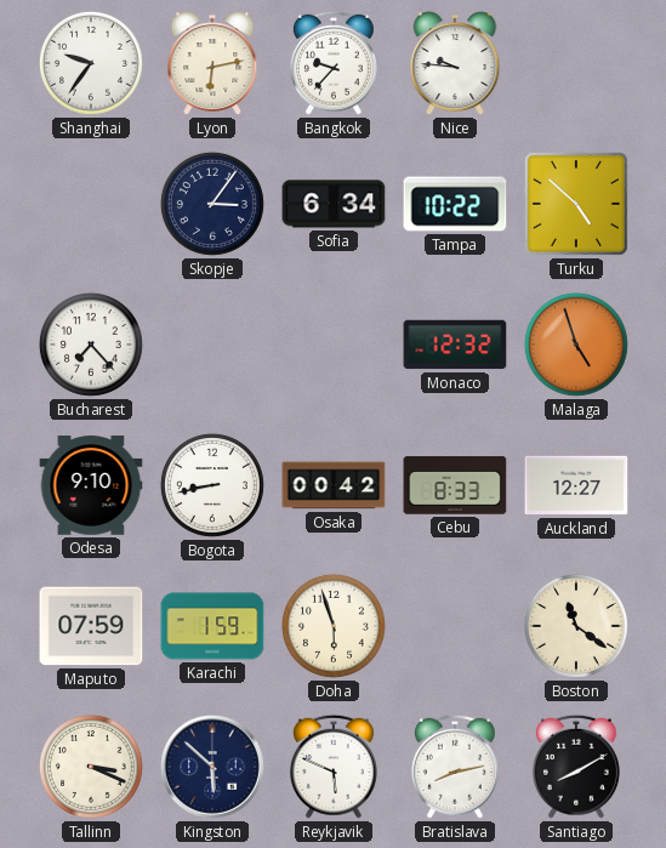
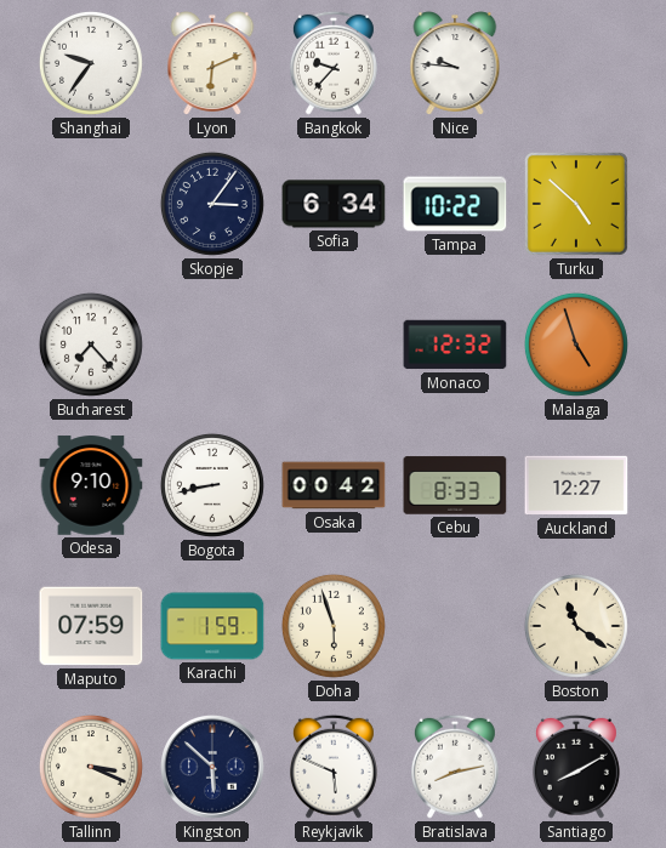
Lyon: 6:13 -> 6:11 (212, 63)
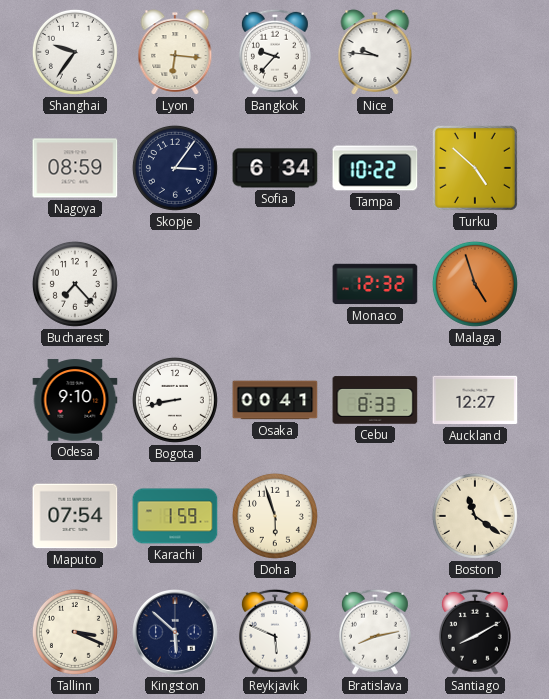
Lyon: 6:11 -> 6:16 (175, 52)
Nagoya: none -> 08:59 (75, 168)
Osaka: 00:42 -> 00:41 (275, 400)
Maputo: 07:59 -> 07:54 (75, 516)
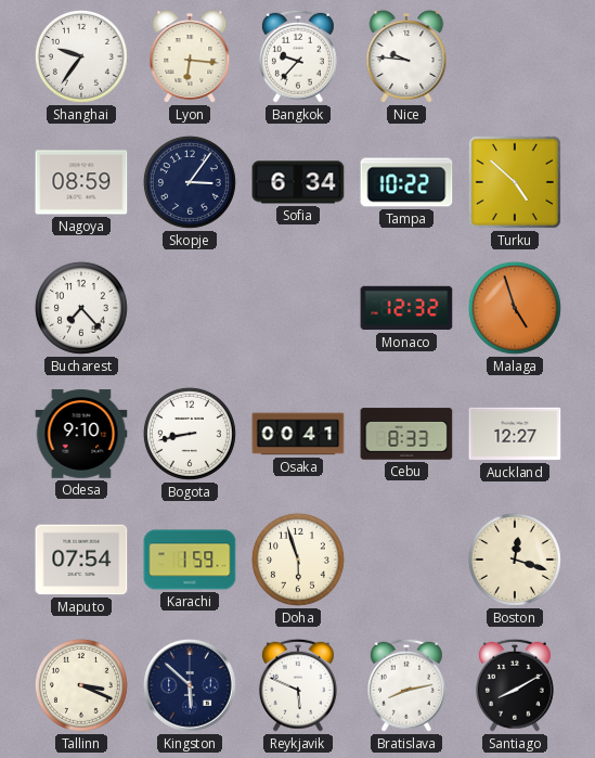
Boston: 11:21 -> 12:18 (515, 560)
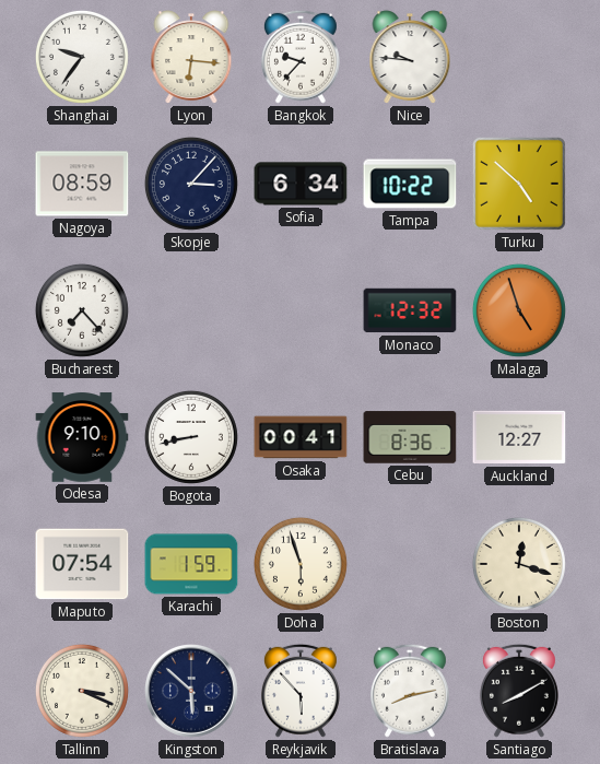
Skopje: 3:06 -> 3:07 (191, 184)
Cebu: 8:33 -> 8:36 (410, 437)
Reykjavik: 5:49 -> 5:53 (301, 691)
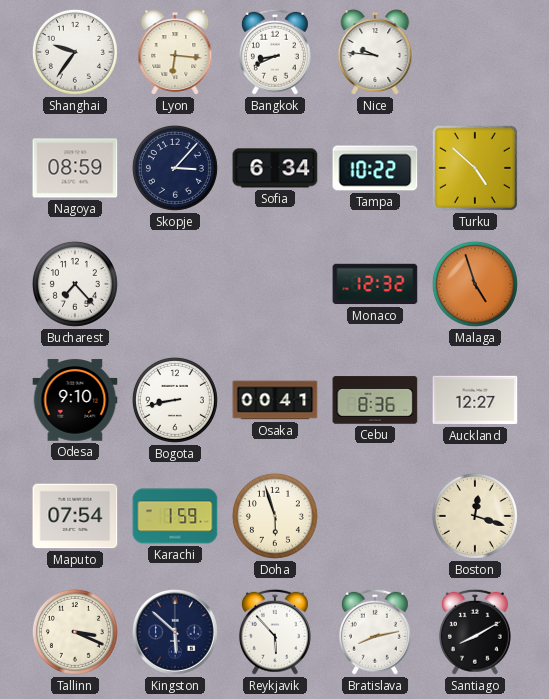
Bangkok: 9:37 -> 8:41 (275, 52)
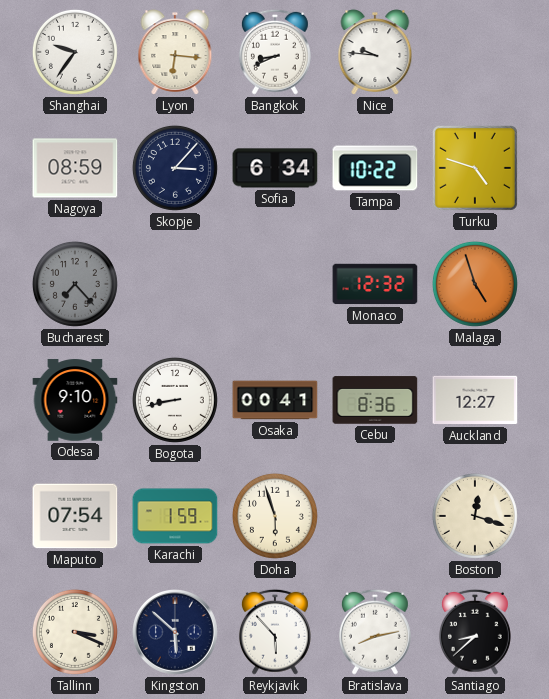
Turku: 4:52 -> 4:48 (475, 168)
Bucharest dial: white -> grey (75, 284)
Santiago: 8:10 -> 8:38 (475, 632)
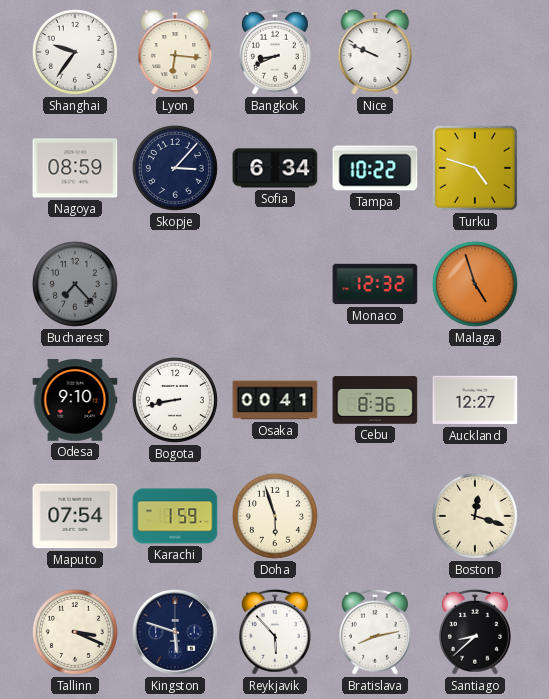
Nice: 9:46 -> 9:49 (375, 52)
Kingston: 5:52 -> 5:48 (176, 633)
